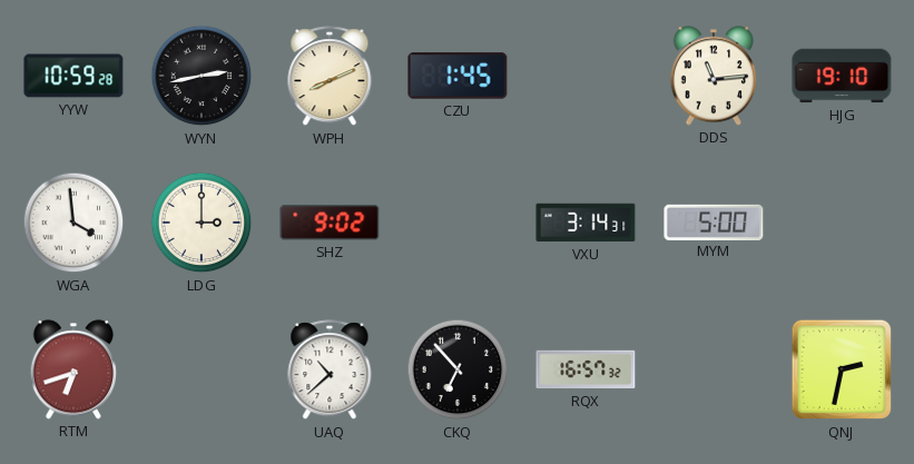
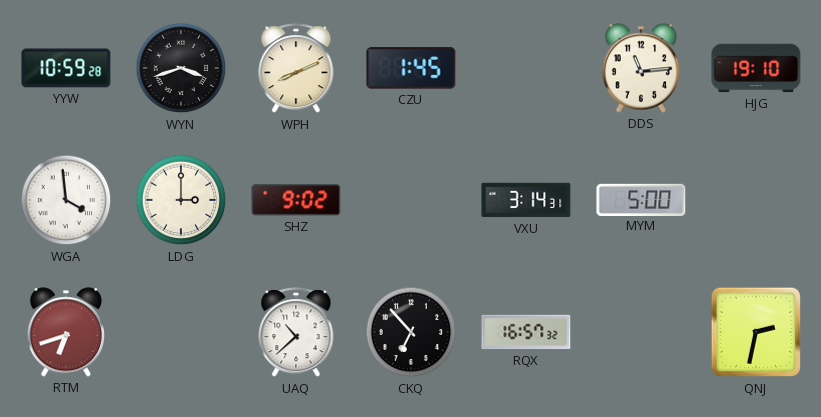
WYN: 2:43 -> 3:42 (181, 68)
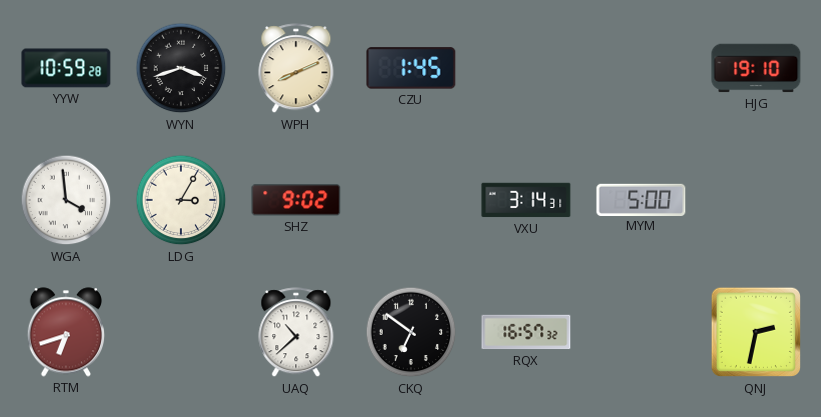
DDS: 11:14 -> none (640, 68)
LDG: 3:00 -> 3:05 (181, 200)
CKQ: 6:53 -> 6:51 (411, 332)
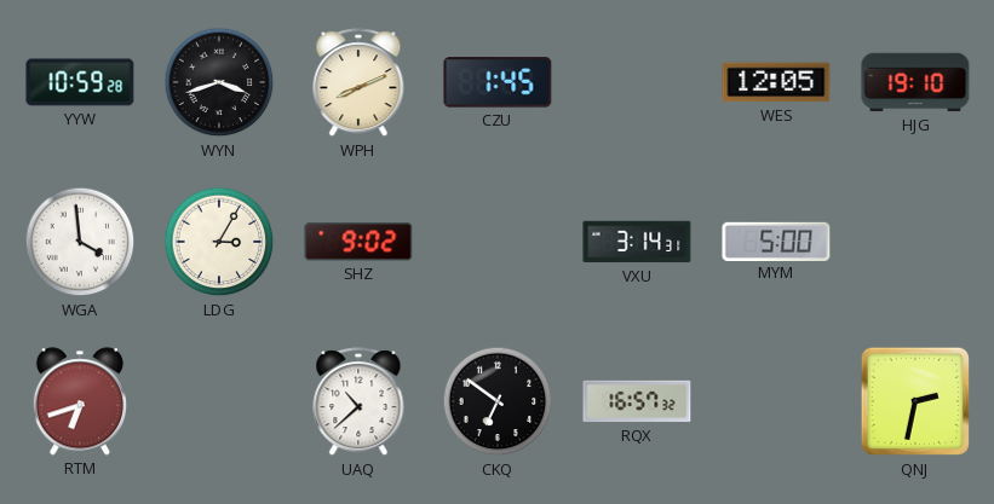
WES: none -> 12:05 (776, 82)
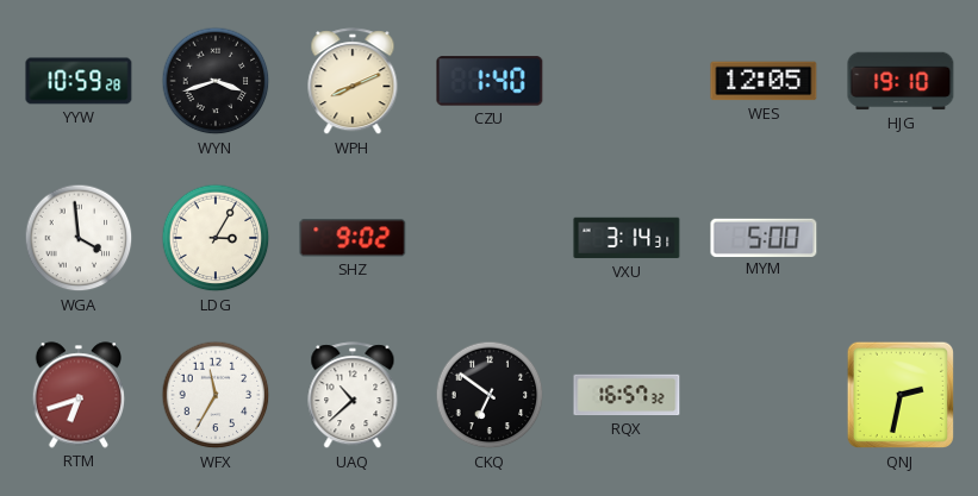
CZU: 1:45 -> 1:40 (490, 81)
WFX: none -> 11:35 (216, 395)
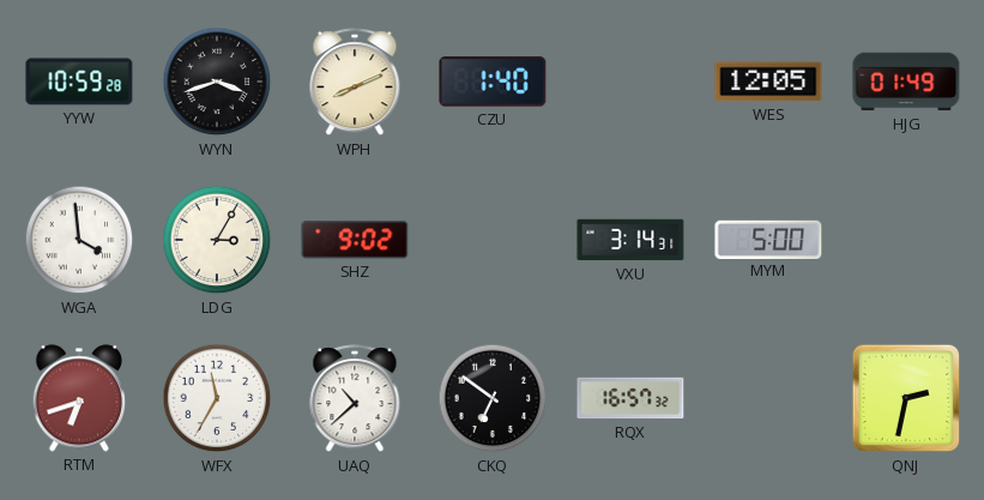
HJG: 19:10 -> 01:49 (906, 82)
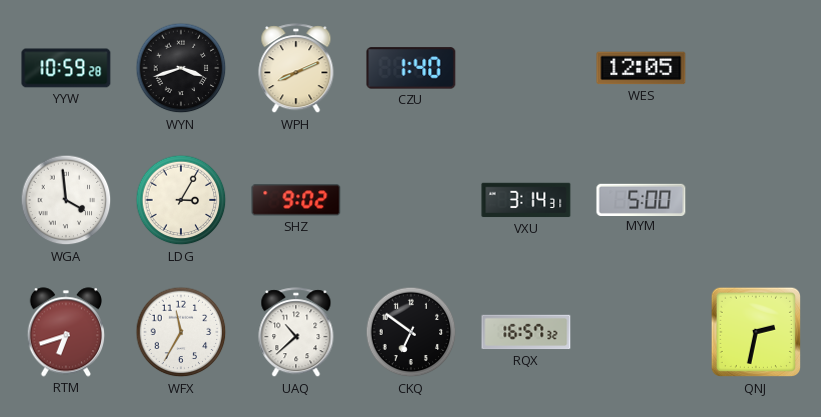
HJG: 01:49 -> none (906, 82)
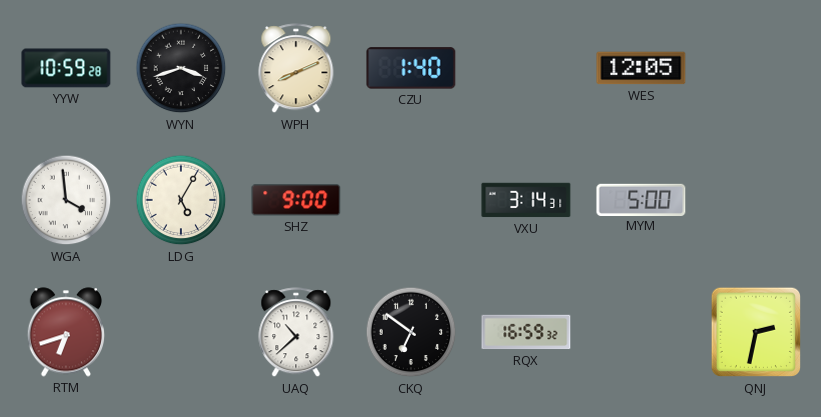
LDG: 3:05 -> 5:05 (181, 200)
SHZ: 9:02 -> 9:00 (296, 200)
WFX: 11:35 -> none (181, 332)
RQX: 16:57 -> 16:59 (526, 332)
